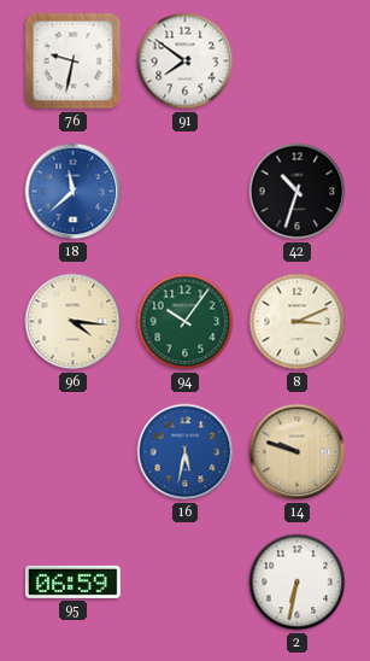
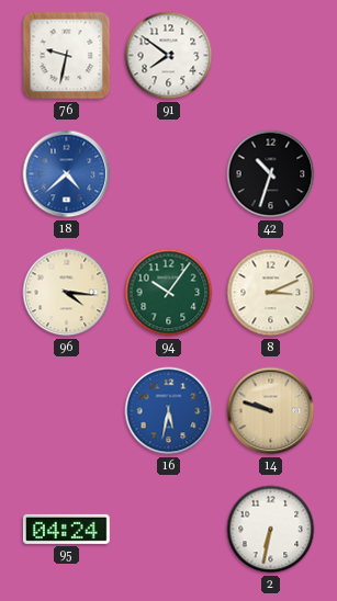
18: 11:38 -> 4:38 (67, 174)
95: 06:59 -> 04:24 (66, 529)
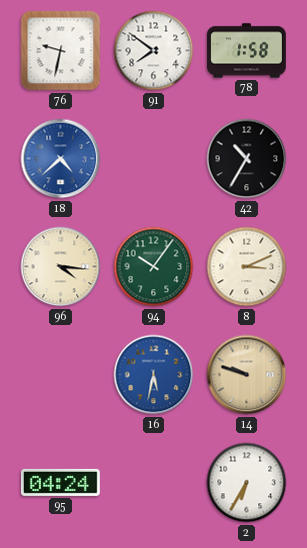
78: none -> 1:58 (247, 51)
42: 10:33 -> 10:35 (247, 159)
2: 6:32 -> 6:35 (247, 483)
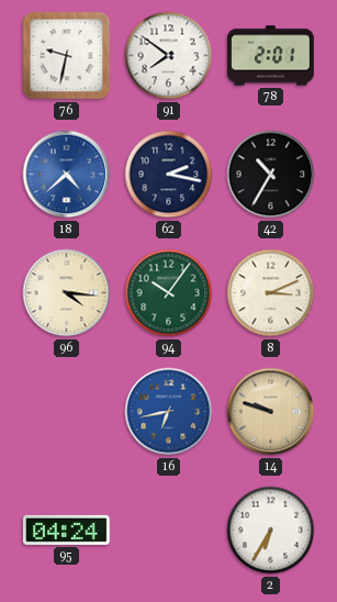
78: 1:58 -> 2:01 (271, 56)
62: none -> 2:17 (169, 175)
16: 5:32 -> 6:43 (169, 412)
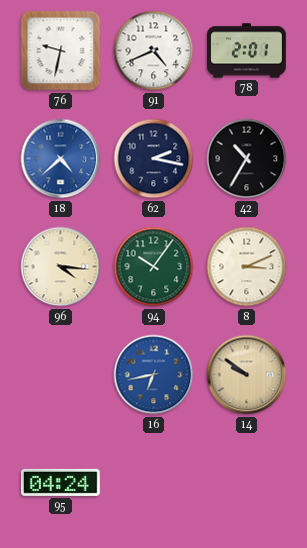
91: 7:51 -> 4:41 (154, 51)
14: 9:48 -> 9:51 (247, 375)
2: 6:35 -> none (271, 531)
